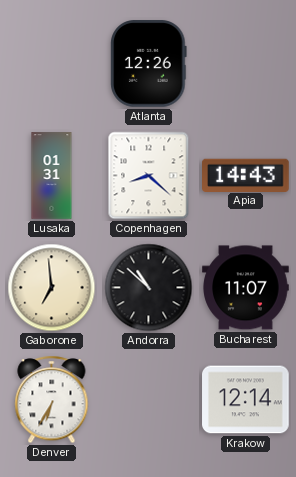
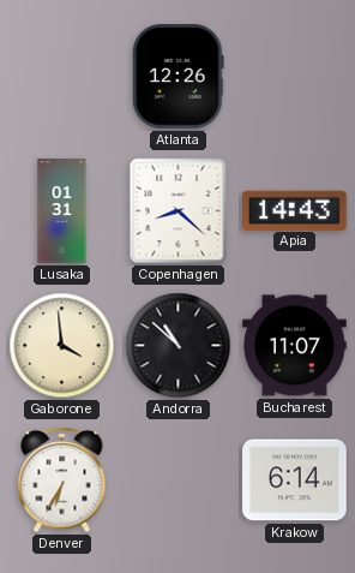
Gaborone: 6:59 -> 3:59 (62, 346)
Krakow: 12:14 -> 6:14 (295, 481)
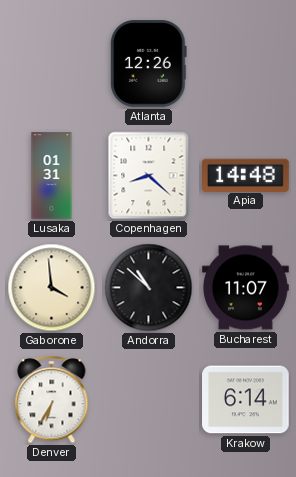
Apia: 14:43 -> 14:48 (246, 175)
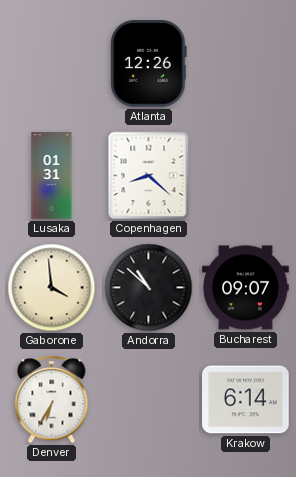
Apia: 14:48 -> none (246, 175)
Bucharest: 11:07 -> 09:07 (246, 288)
